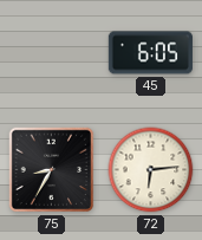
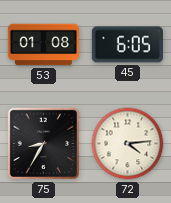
53: none -> 01:08 (43, 45)
72: 6:14 -> 4:14 (128, 144)
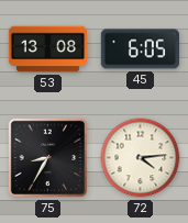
53: 01:08 -> 13:08 (47, 49)
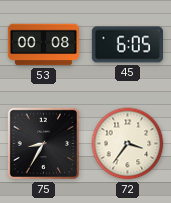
53: 13:08 -> 00:08 (43, 45)
72: 4:14 -> 3:36 (128, 144)
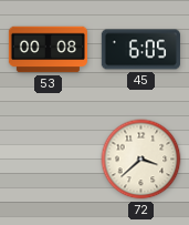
75: 8:35 -> none (44, 144)
72: 3:36 -> 3:38 (141, 160)
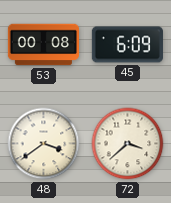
45: 6:05 -> 6:09 (127, 45)
48: none -> 3:39 (44, 144)
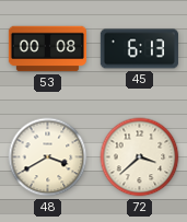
45: 6:09 -> 6:13 (139, 49)
48: 3:39 -> 3:40 (48, 157)
